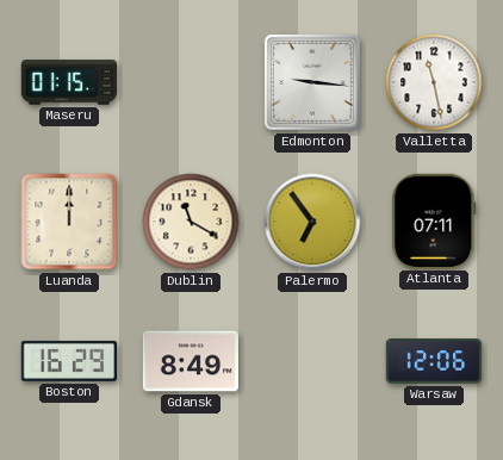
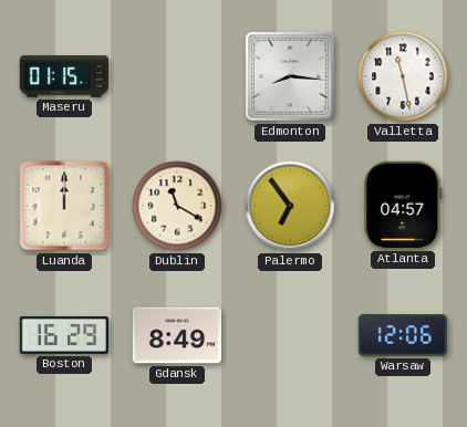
Edmonton: 9:16 -> 8:16 (290, 76)
Atlanta: 07:11 -> 04:57 (403, 205)
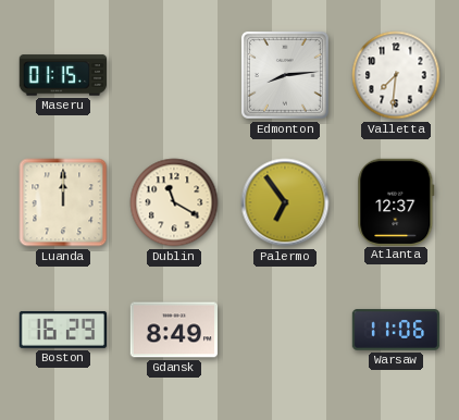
Edmonton: 8:16 -> 8:14 (285, 75)
Valletta: 11:28 -> 7:31 (396, 75)
Atlanta: 04:57 -> 12:37 (396, 201)
Warsaw: 12:06 -> 11:06 (396, 330)
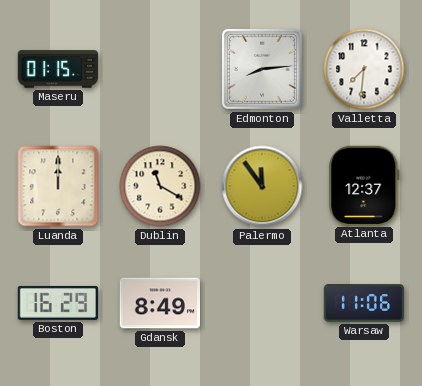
Palermo: 6:54 -> 11:54 (262, 186)
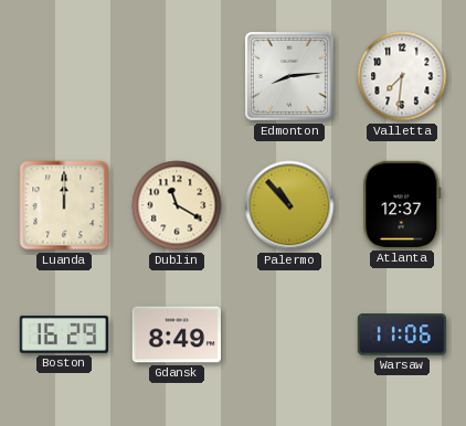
Maseru: 01:15 -> none (58, 69)
Palermo: 11:54 -> 10:53 (289, 205)
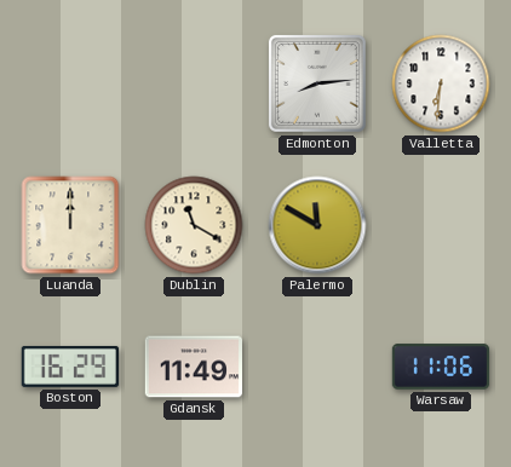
Valletta: 7:31 -> 6:31 (441, 83)
Palermo: 10:53 -> 11:50 (317, 225)
Atlanta: 12:37 -> none (402, 204)
Gdansk: 8:49 -> 11:49 (193, 367)
